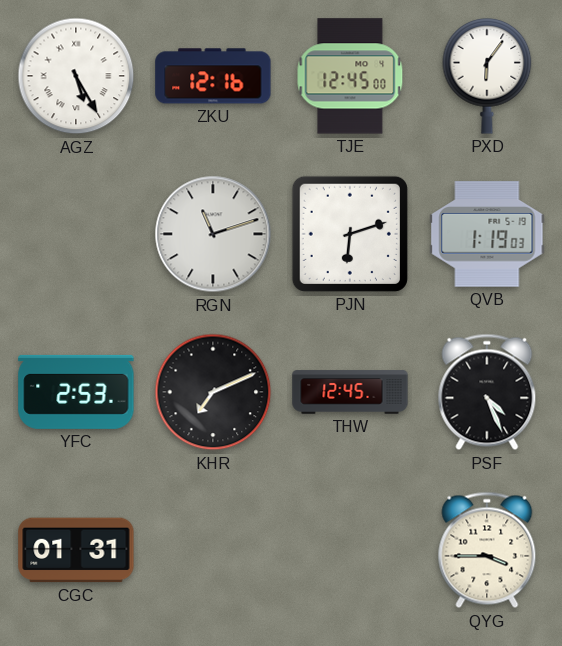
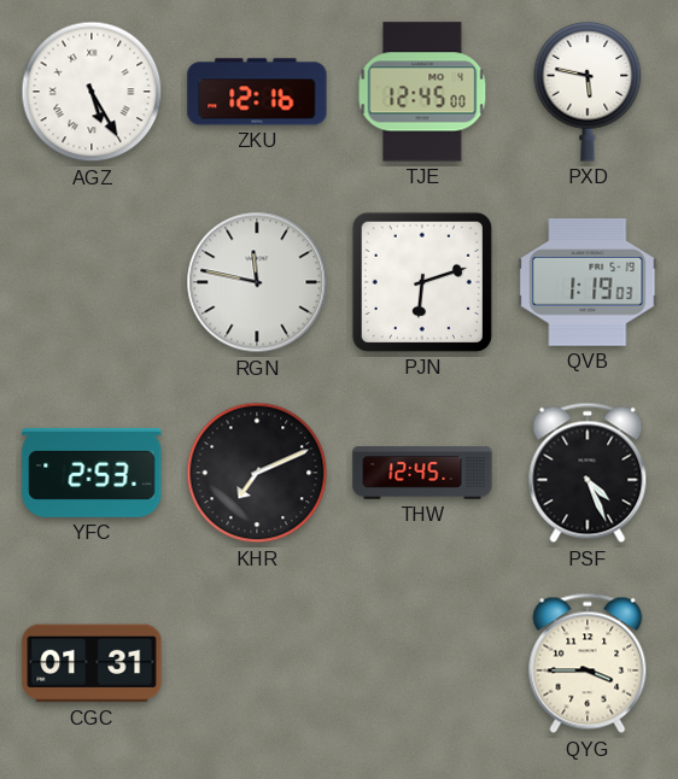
PXD: 6:06 -> 5:47 (588, 92)
RGN: 11:12 -> 11:47 (257, 282)
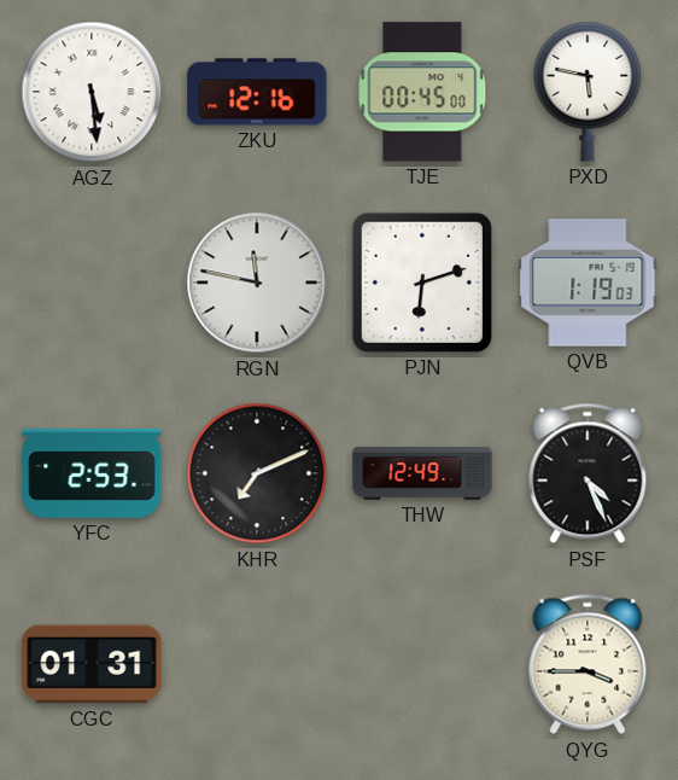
AGZ: 5:25 -> 5:29 (92, 92)
TJE: 12:45 -> 00:45 (422, 92)
THW: 12:45 -> 12:49 (422, 473)
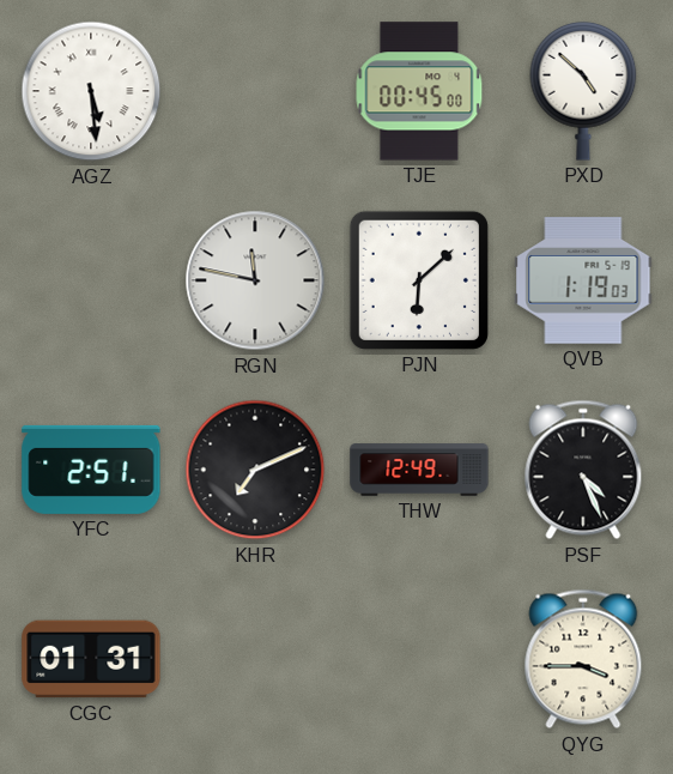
ZKU: 12:16 -> none (257, 92)
PXD: 5:47 -> 4:52 (583, 91)
PJN: 6:12 -> 6:08 (419, 280)
YFC: 2:53 -> 2:51 (91, 470)
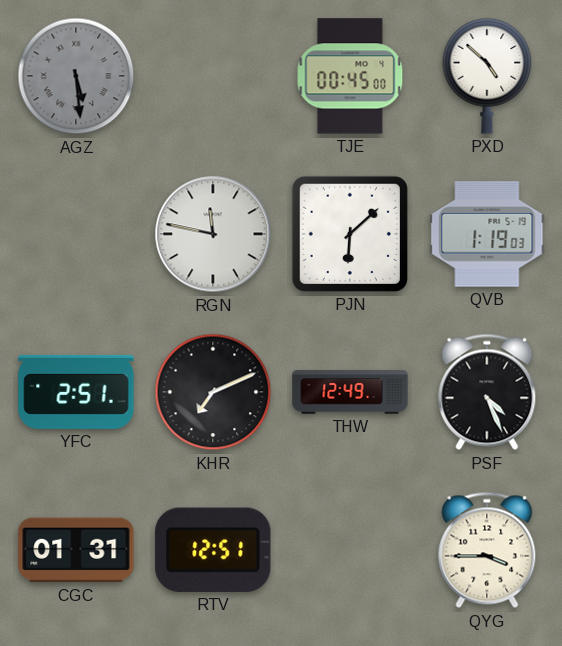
AGZ dial: white -> grey (76, 76)
RTV: none -> 12:51 (213, 550)
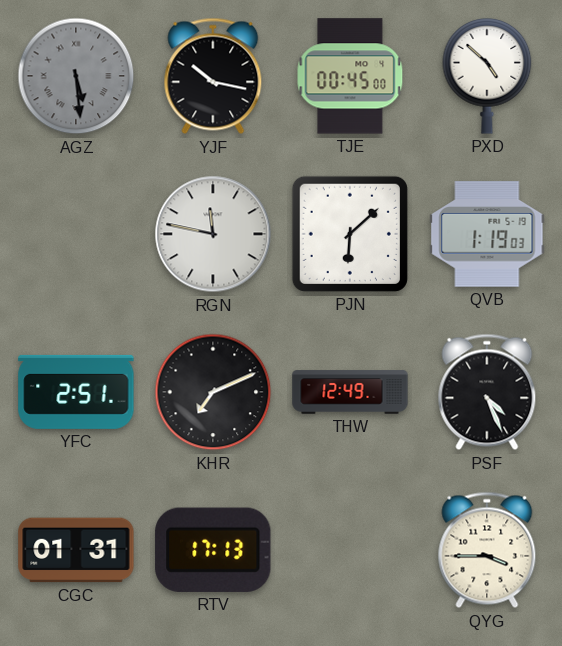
YJF: none -> 10:17 (213, 76)
RTV: 12:51 -> 17:13 (213, 550)
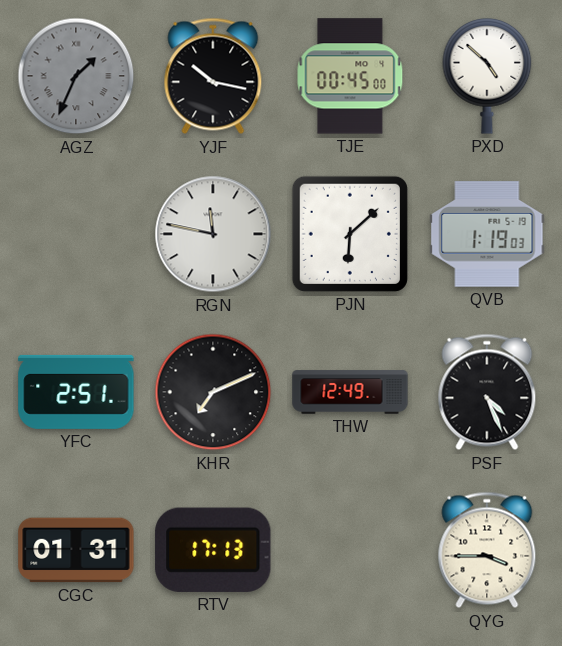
AGZ: 5:29 -> 1:34 (76, 76)
